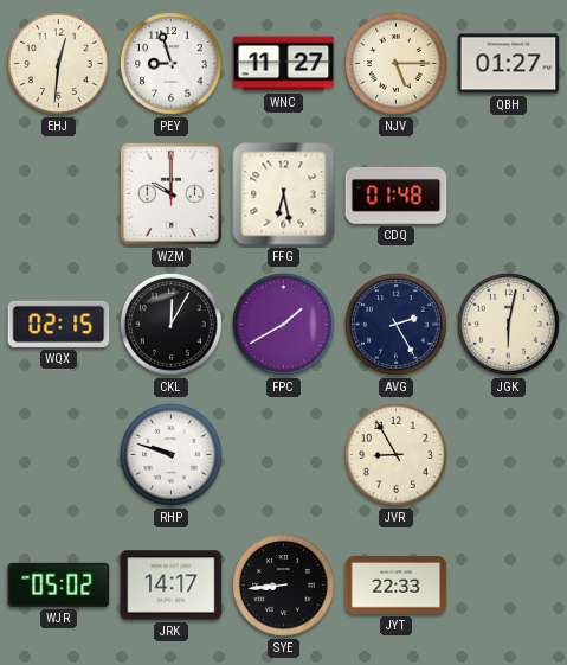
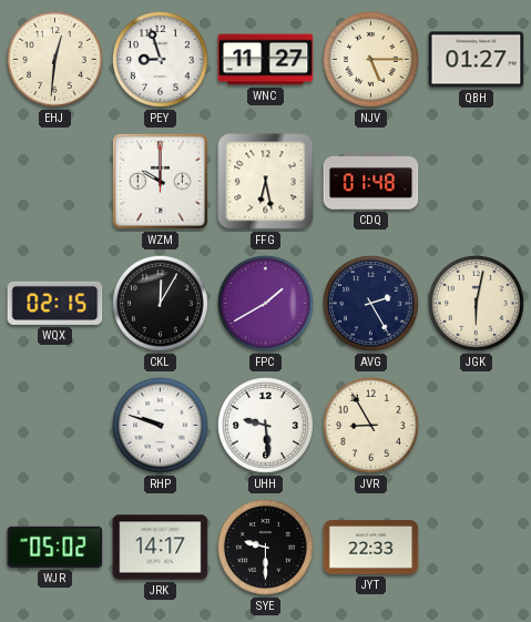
UHH: none -> 9:29 (266, 426)
SYE: 8:44 -> 9:30 (266, 548)
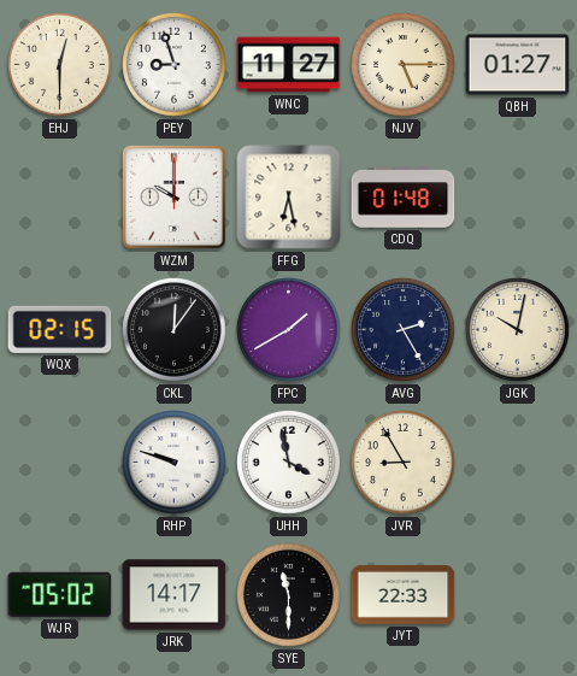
EHJ: 12:31 -> 12:30 (60, 65)
CKL: 12:05 -> 12:06 (175, 330)
JGK: 6:02 -> 10:02 (518, 330)
UHH: 9:29 -> 3:58 (289, 463)
SYE: 9:30 -> 11:30 (289, 595)
